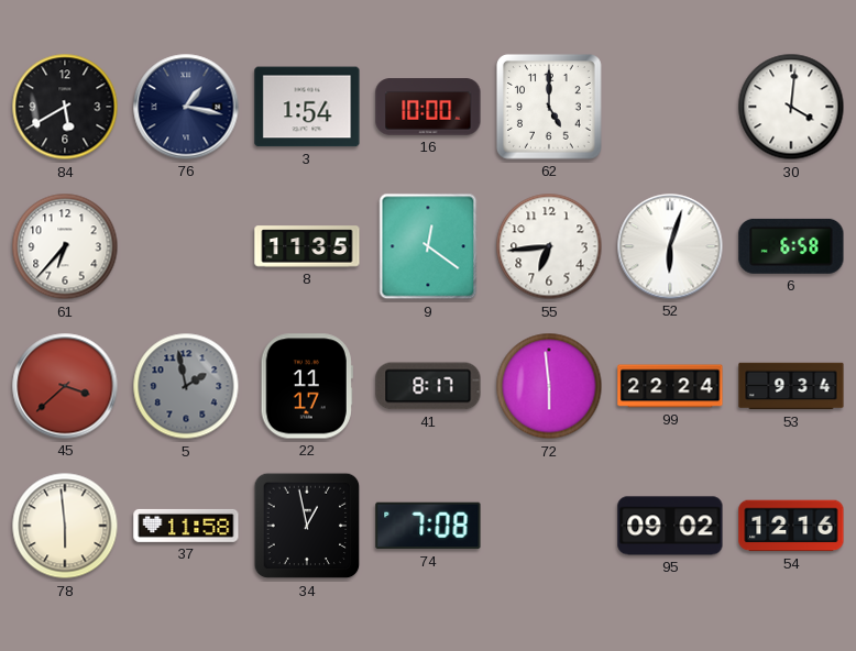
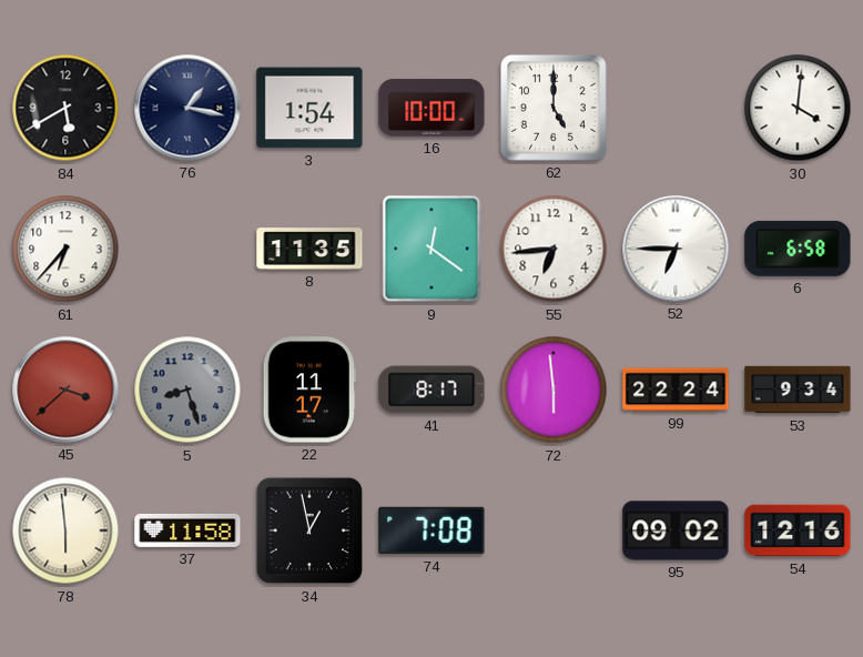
52: 6:03 -> 6:45 (676, 249)
5: 1:58 -> 8:27 (187, 390)
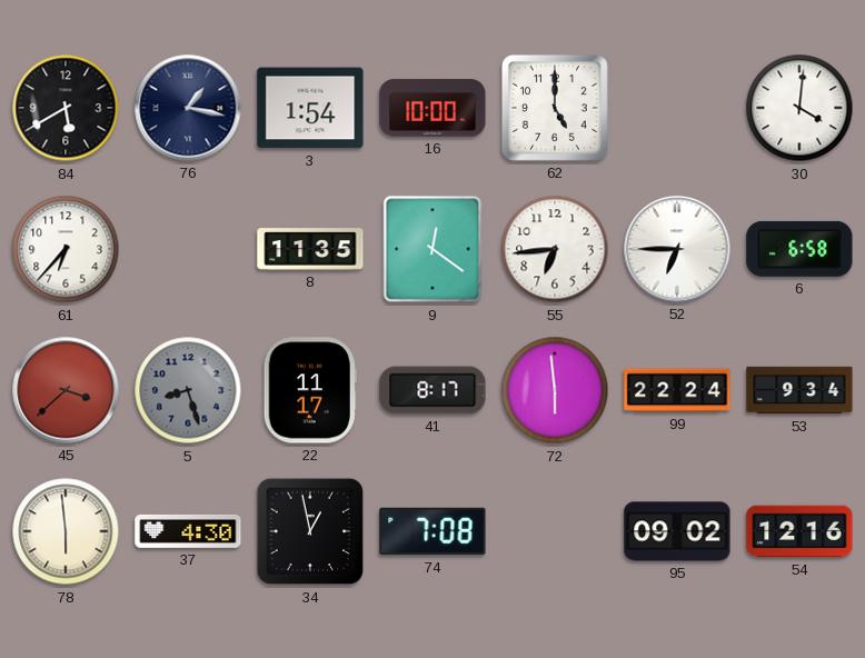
37: 11:58 -> 4:30 (188, 531)
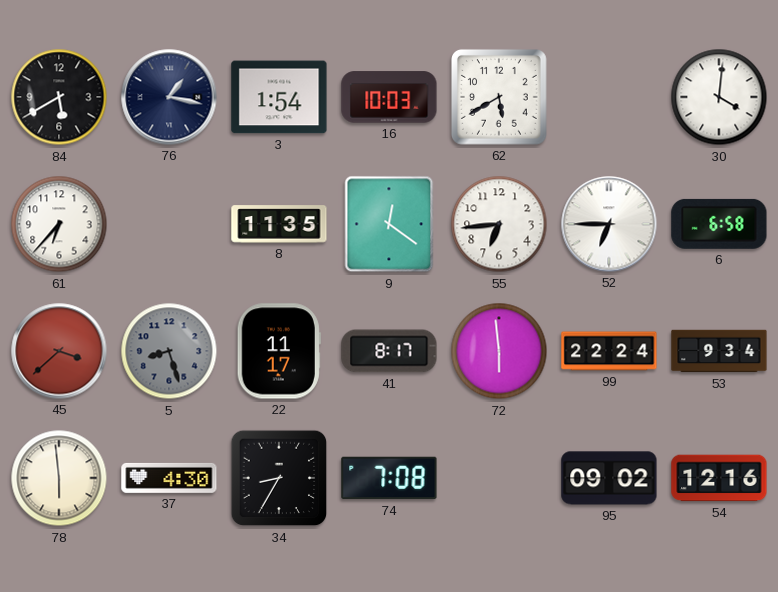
16: 10:00 -> 10:03 (389, 97)
62: 5:00 -> 5:40 (499, 97)
34: 12:58 -> 8:35 (279, 478)
